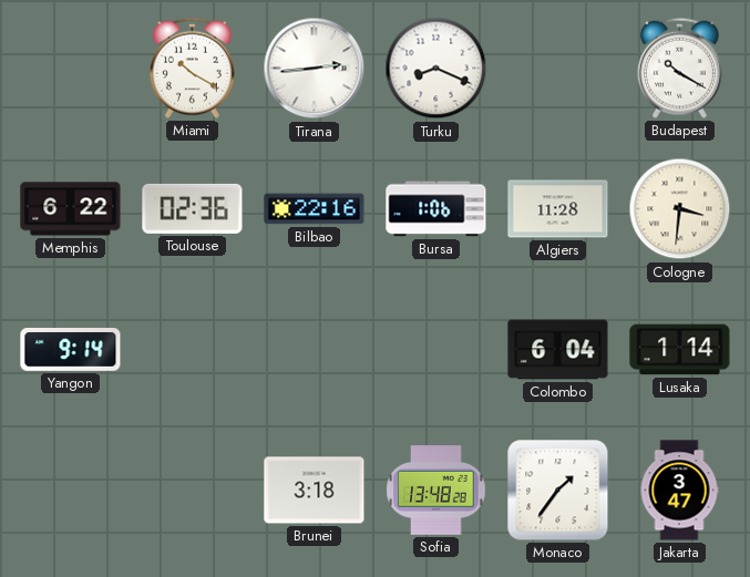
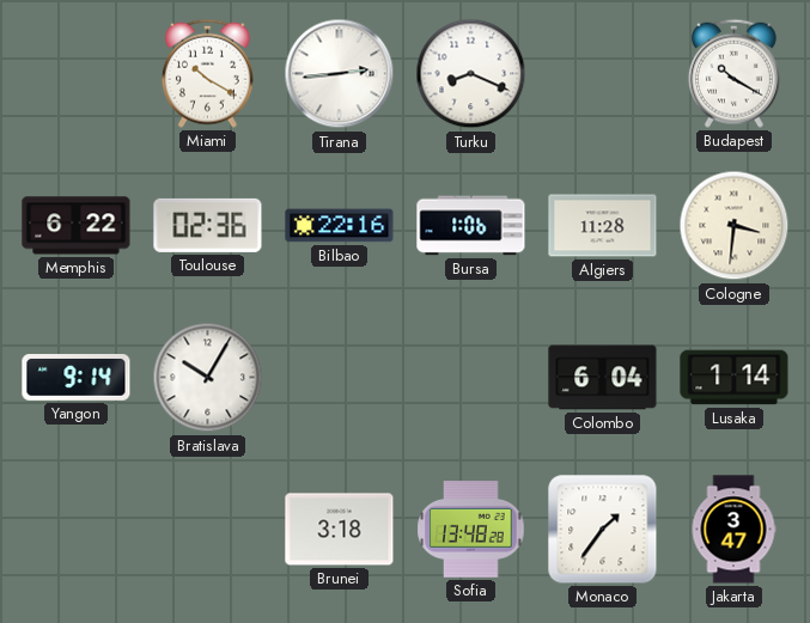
Bratislava: none -> 10:05 (208, 378)
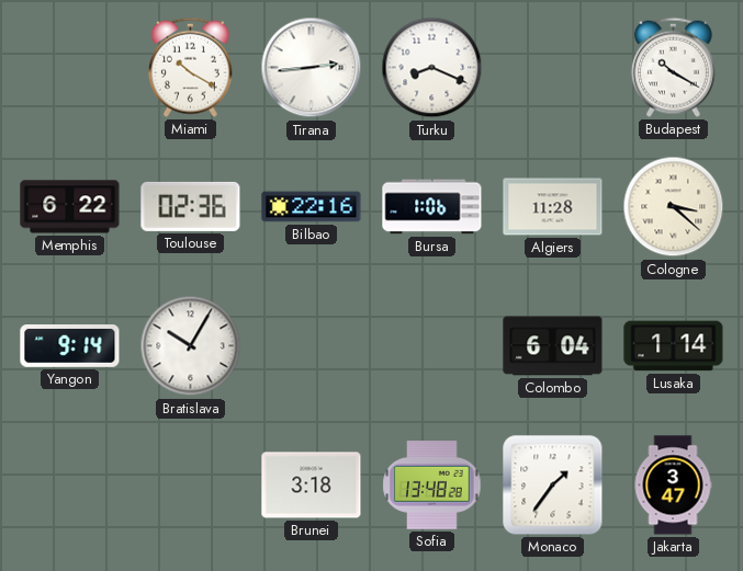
Cologne: 3:31 -> 3:22 (674, 207)
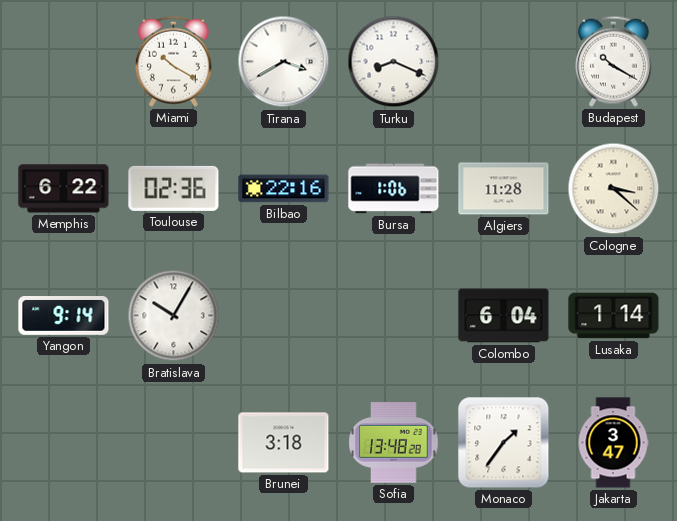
Tirana: 2:44 -> 3:40 (284, 62)
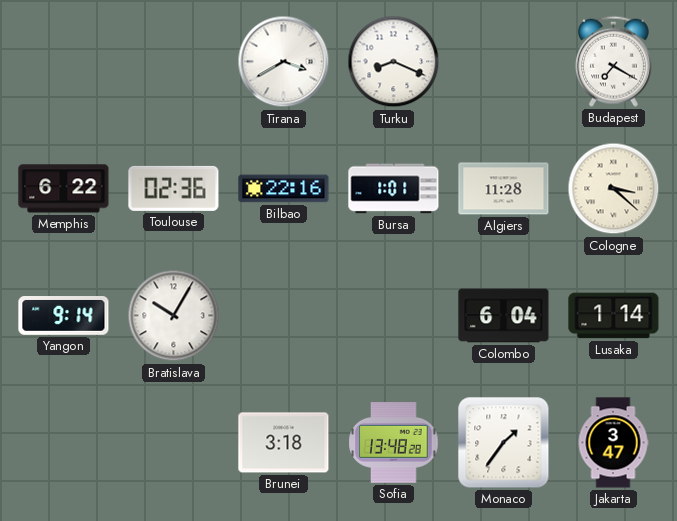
Miami: 10:20 -> none (173, 61)
Budapest: 10:20 -> 7:20 (613, 61)
Bursa: 1:06 -> 1:01 (394, 189)
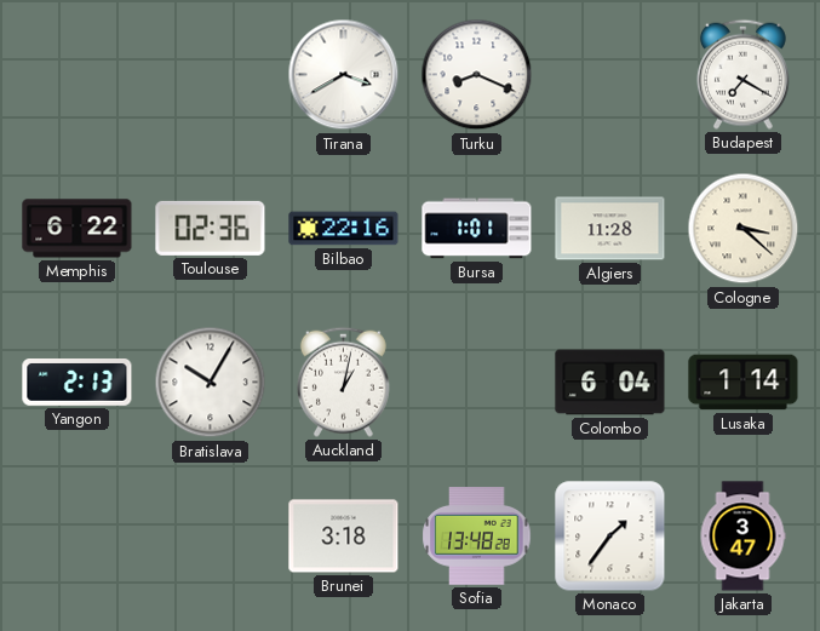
Yangon: 9:14 -> 2:13 (78, 383)
Auckland: none -> 1:02 (343, 382)
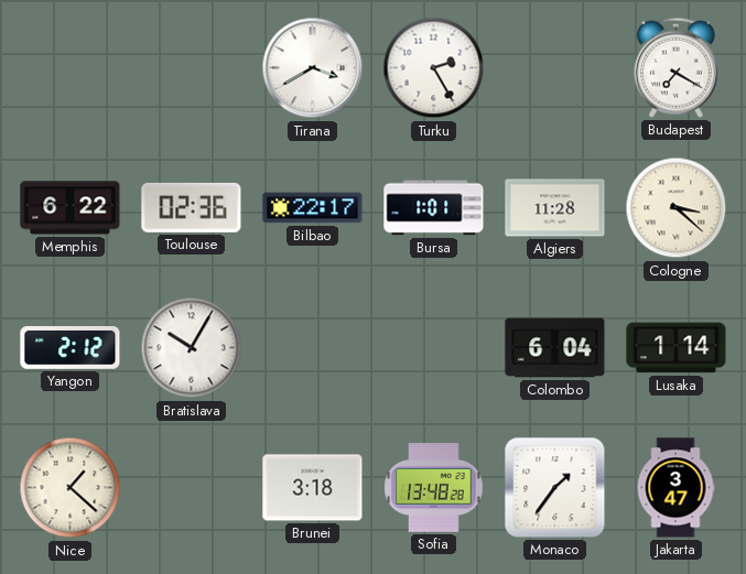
Turku: 8:19 -> 2:25 (434, 68)
Bilbao: 22:16 -> 22:17 (313, 208)
Yangon: 2:13 -> 2:12 (71, 348)
Auckland: 1:02 -> none (343, 382)
Nice: none -> 1:22 (71, 488)
